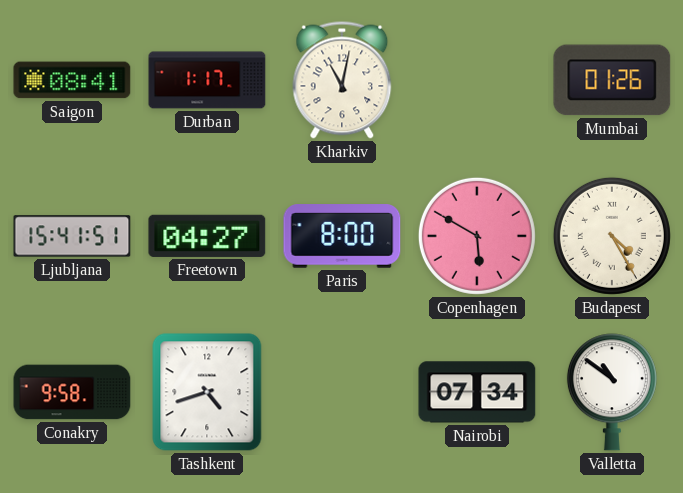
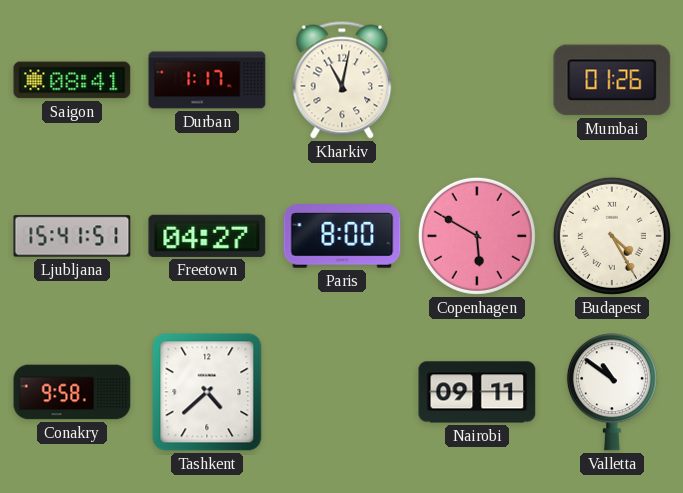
Tashkent: 4:42 -> 4:38 (207, 392)
Nairobi: 07:34 -> 09:11 (477, 392)
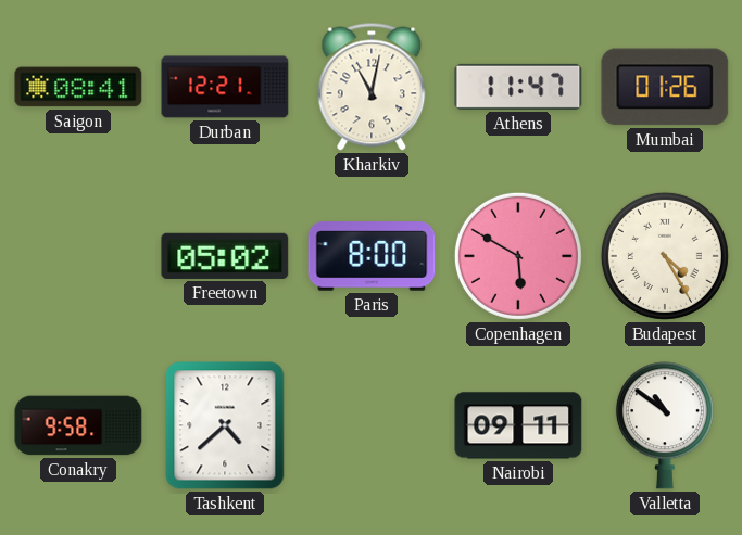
Durban: 1:17 -> 12:21 (225, 87)
Athens: none -> 11:47 (518, 87)
Ljubljana: 15:41 -> none (72, 236)
Freetown: 04:27 -> 05:02 (225, 256)
